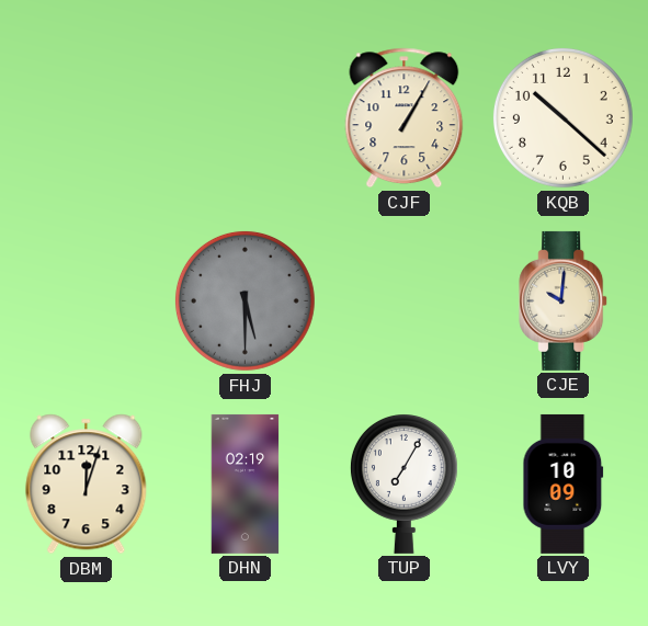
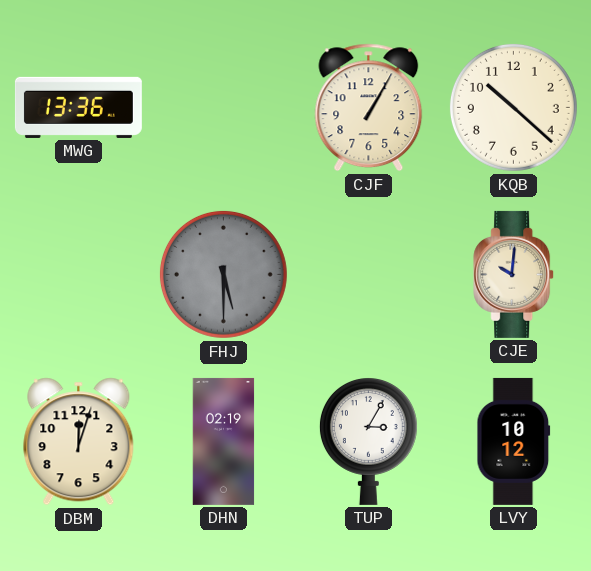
MWG: none -> 13:36 (78, 107)
TUP: 7:05 -> 3:05 (368, 442)
LVY: 10:09 -> 10:12 (514, 441)
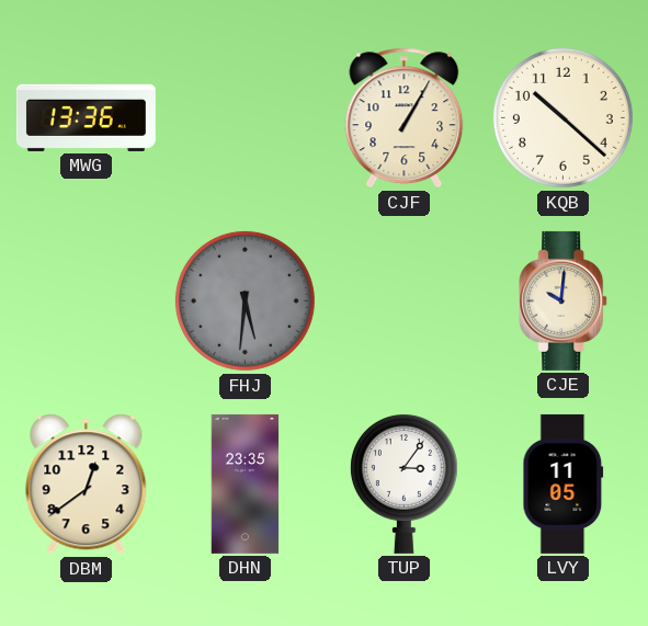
FHJ: 5:30 -> 5:31 (245, 300)
DBM: 12:03 -> 12:39 (87, 485)
DHN: 02:19 -> 23:35 (246, 483)
TUP: 3:05 -> 3:06 (403, 485)
LVY: 10:12 -> 11:05 (564, 483)
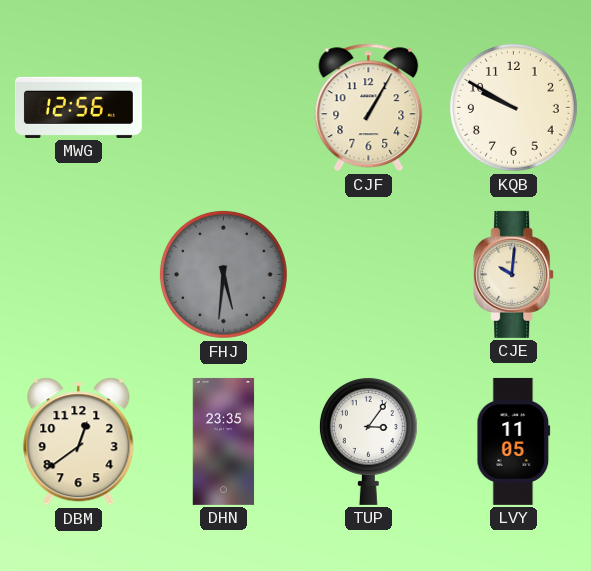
MWG: 13:36 -> 12:56 (78, 107)
KQB: 10:22 -> 9:50 (513, 107)
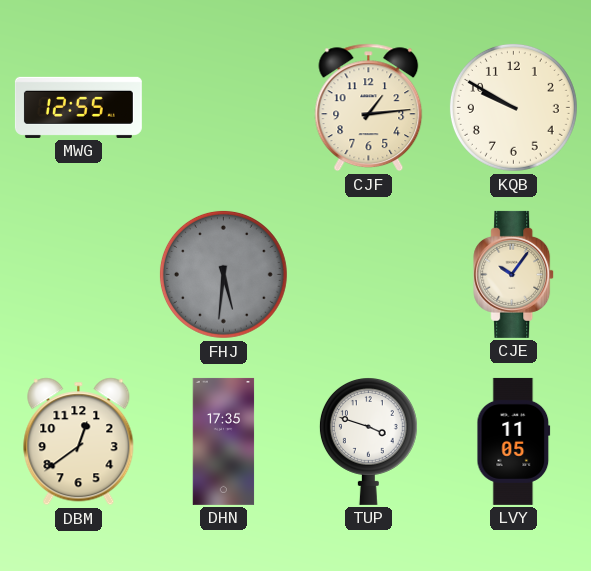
MWG: 12:56 -> 12:55 (78, 107)
CJF: 1:05 -> 1:14 (369, 108)
CJE: 10:01 -> 10:06 (514, 274)
DHN: 23:35 -> 17:35 (224, 441)
TUP: 3:06 -> 3:48 (368, 442)
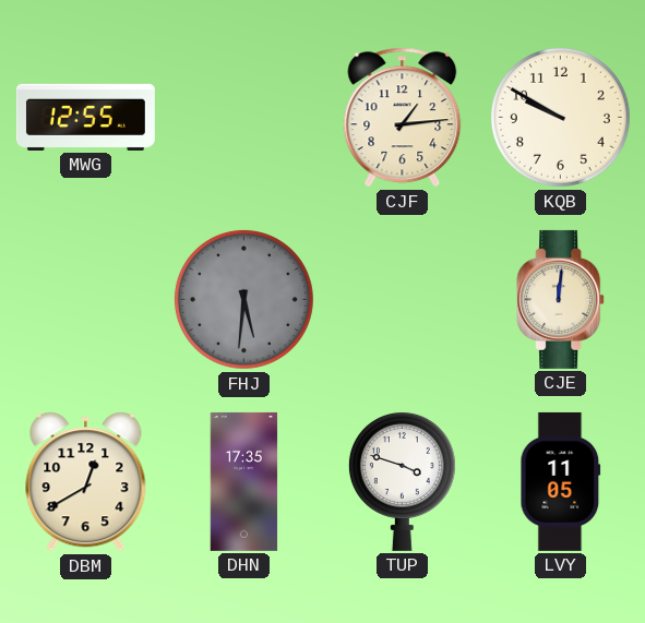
CJE: 10:06 -> 12:01 (561, 299)
DBM: 12:39 -> 12:40 (86, 482)
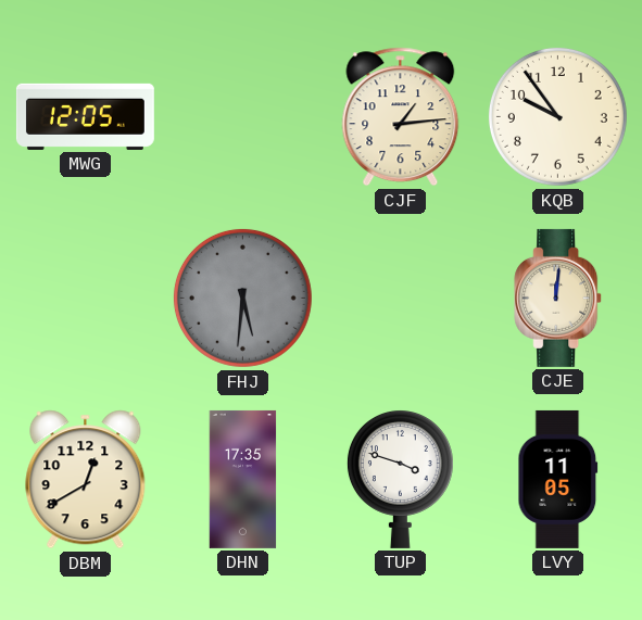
MWG: 12:55 -> 12:05 (85, 116)
KQB: 9:50 -> 9:54 (557, 116)
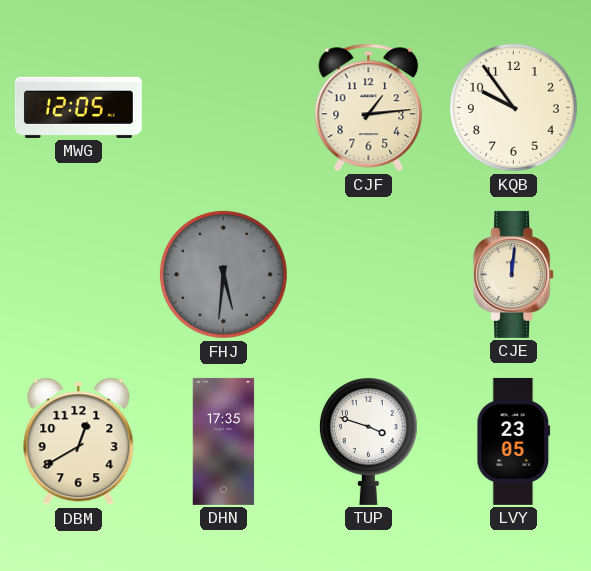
LVY: 11:05 -> 23:05 (514, 441)
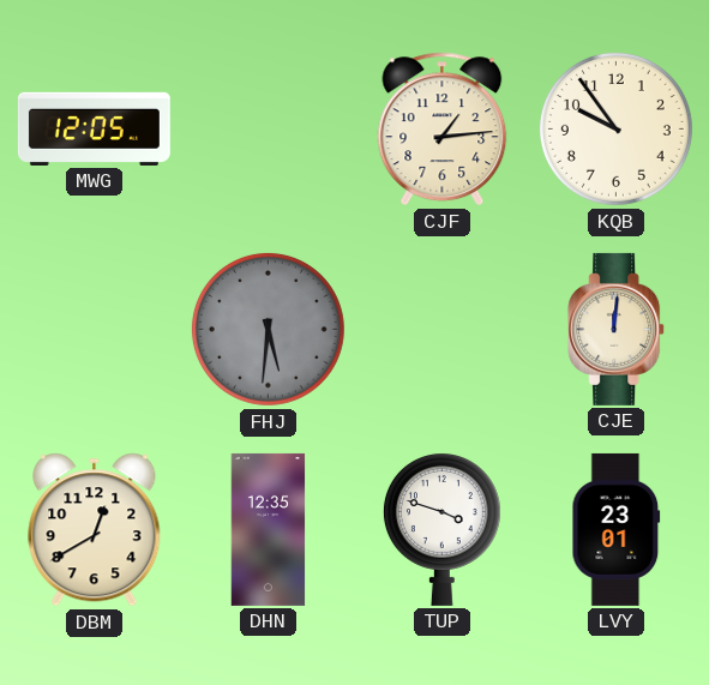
DHN: 17:35 -> 12:35 (269, 529)
LVY: 23:05 -> 23:01 (617, 529)
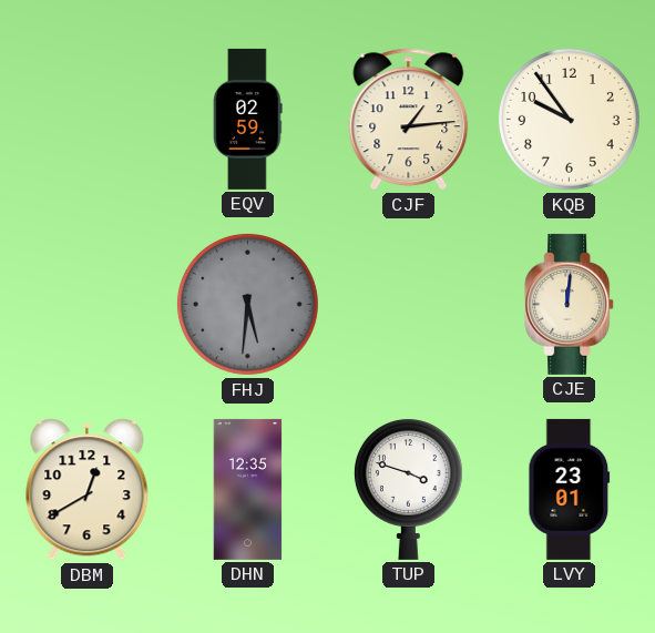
MWG: 12:05 -> none (94, 128)
EQV: none -> 02:59 (248, 119)
